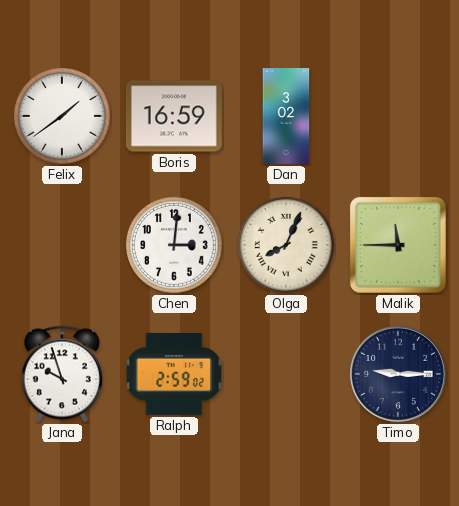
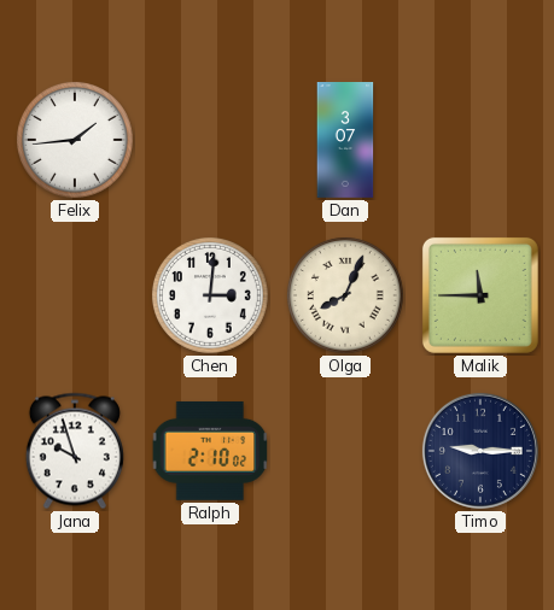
Felix: 1:39 -> 1:44 (75, 140)
Boris: 16:59 -> none (174, 116)
Dan: 3:02 -> 3:07 (345, 141)
Ralph: 2:59 -> 2:10 (210, 451)
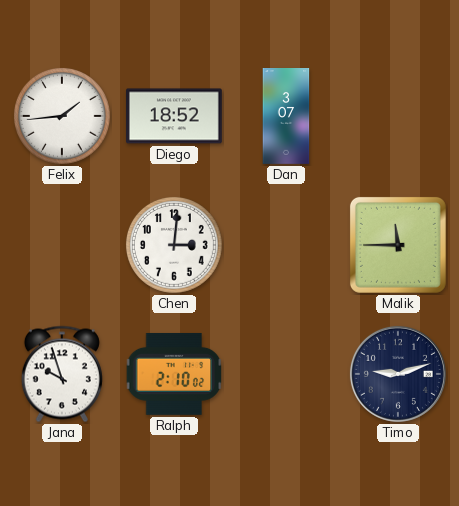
Diego: none -> 18:52 (174, 116)
Olga: 8:04 -> none (345, 295)
Timo: 9:15 -> 9:12 (398, 374)
